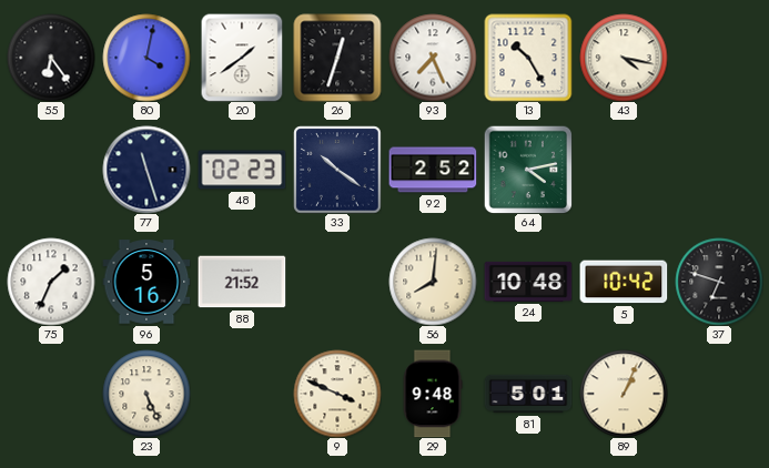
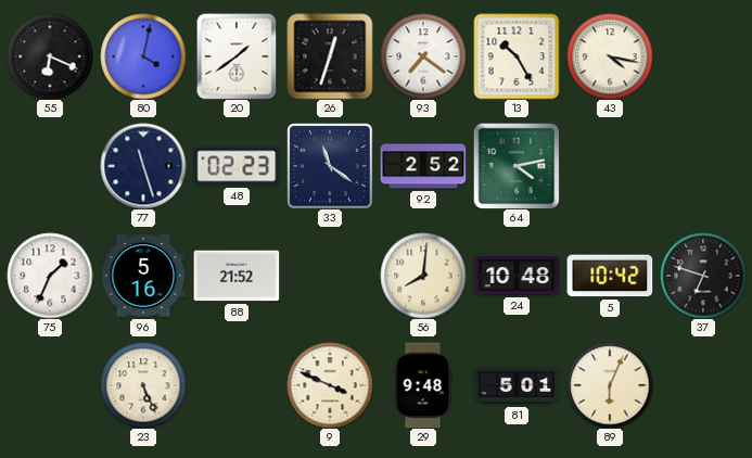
55: 6:24 -> 6:19 (50, 56)
93: 7:26 -> 7:21 (423, 56)
33: 10:21 -> 11:21 (330, 166)
89: 1:04 -> 6:04 (610, 385)
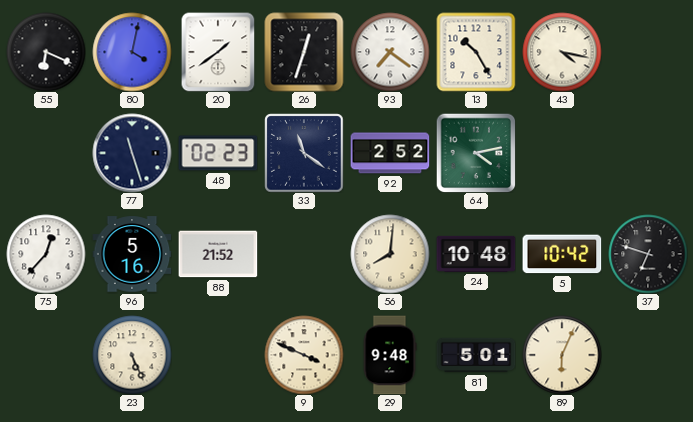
75: 1:34 -> 12:37 (46, 254)
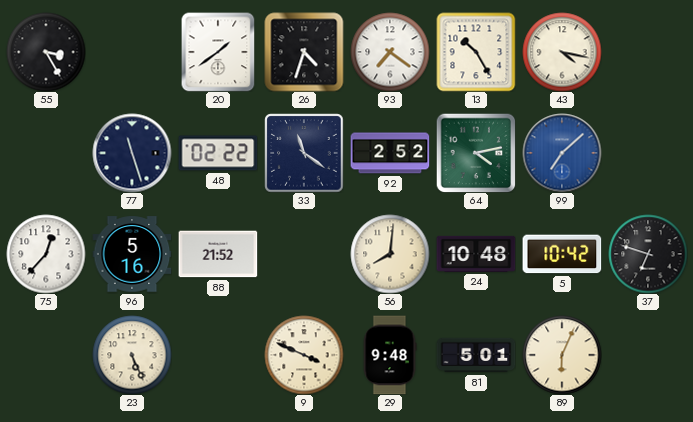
55: 6:19 -> 3:25 (46, 52)
80: 4:02 -> none (132, 52)
26: 12:33 -> 4:33 (304, 52)
48: 02:23 -> 02:22 (218, 153)
99: none -> 7:08 (562, 153)
